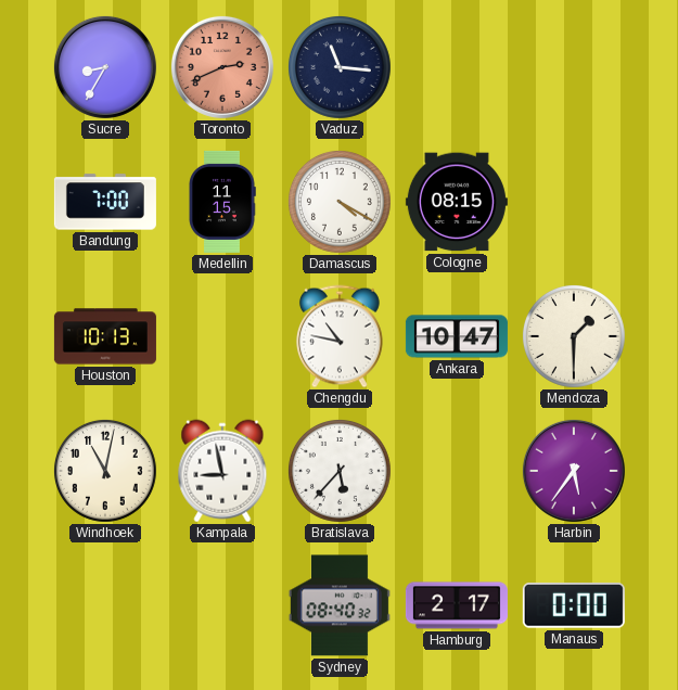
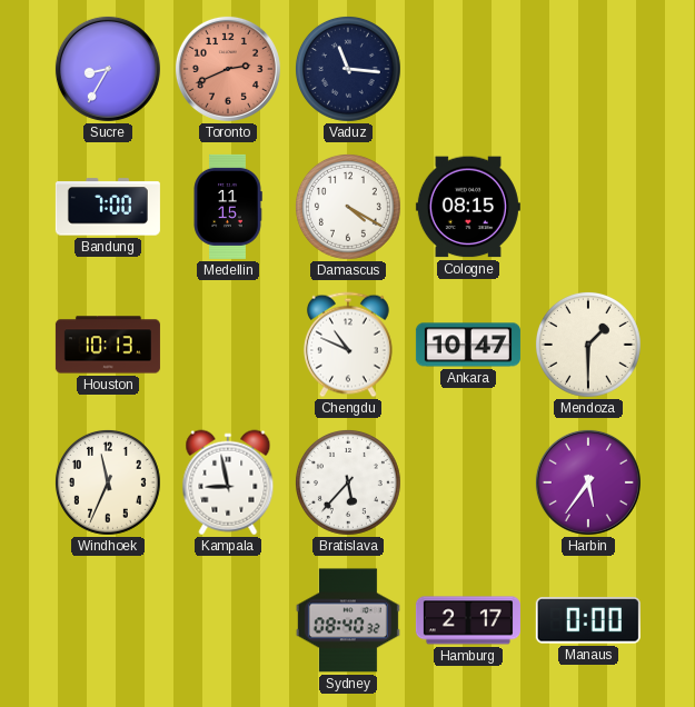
Chengdu: 10:47 -> 10:49 (348, 345)
Windhoek: 11:02 -> 11:34 (108, 482)
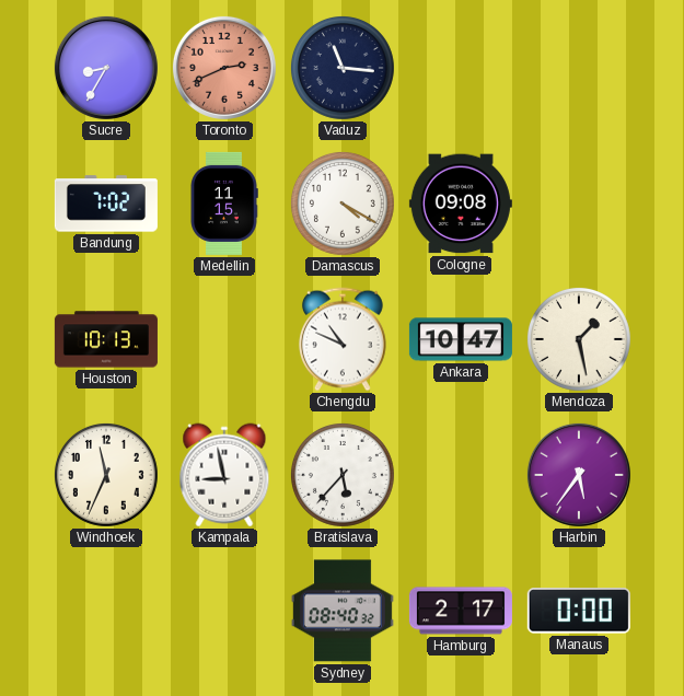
Bandung: 7:00 -> 7:02 (106, 204)
Cologne: 08:15 -> 09:08 (461, 204)
Mendoza: 1:30 -> 1:28 (579, 339)
